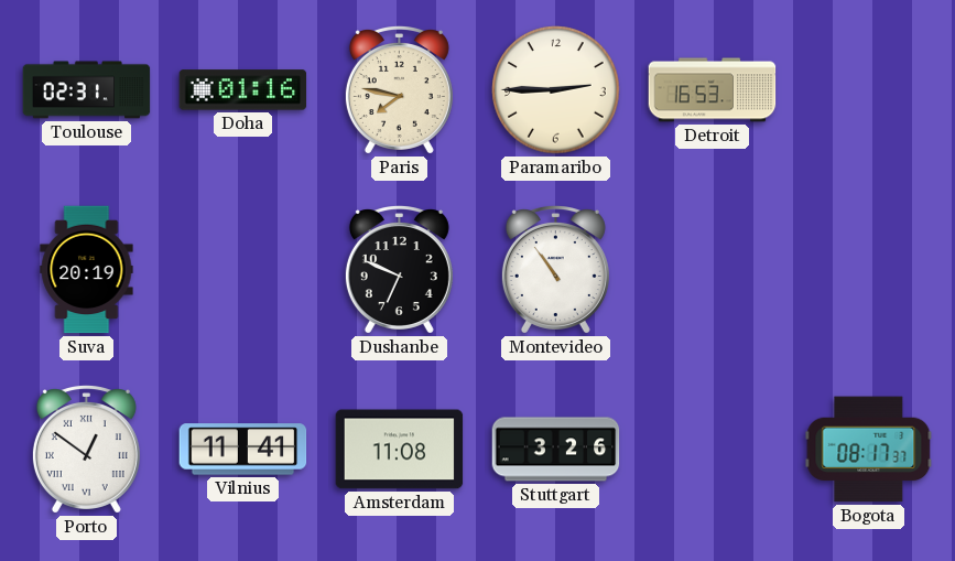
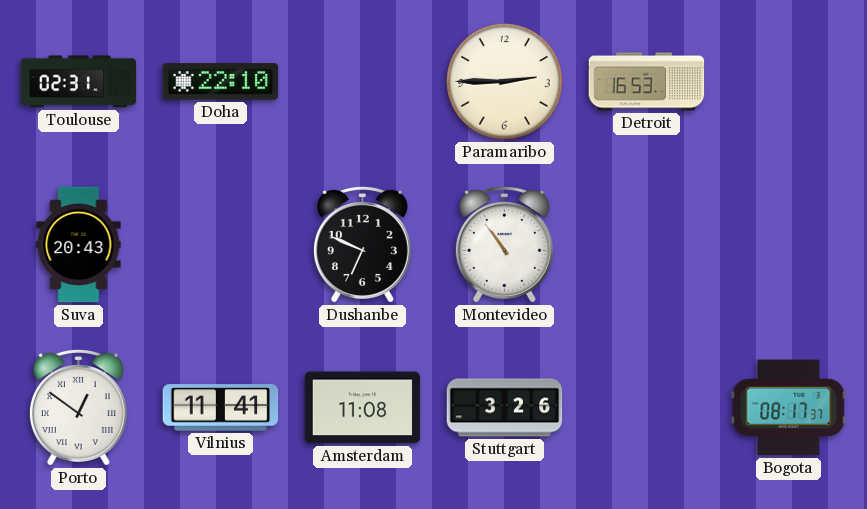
Doha: 01:16 -> 22:10 (221, 82)
Paris: 7:47 -> none (399, 90)
Suva: 20:19 -> 20:43 (79, 245)
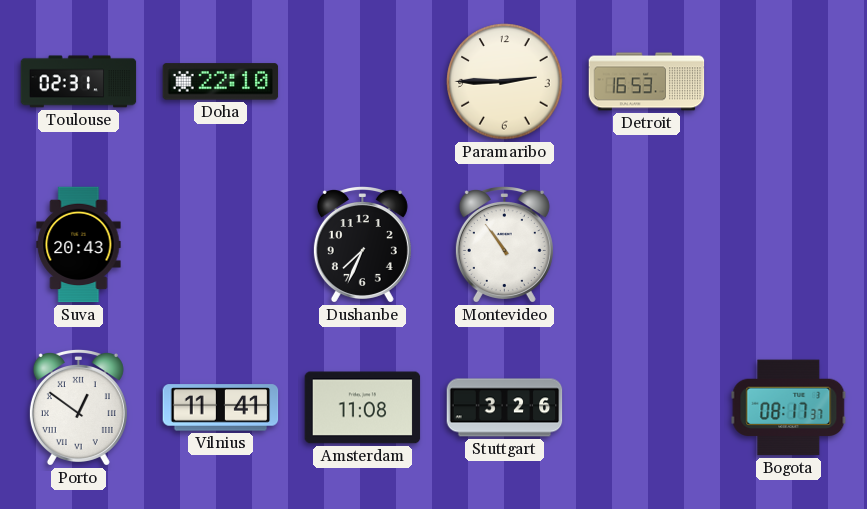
Dushanbe: 6:49 -> 7:34 (362, 245)
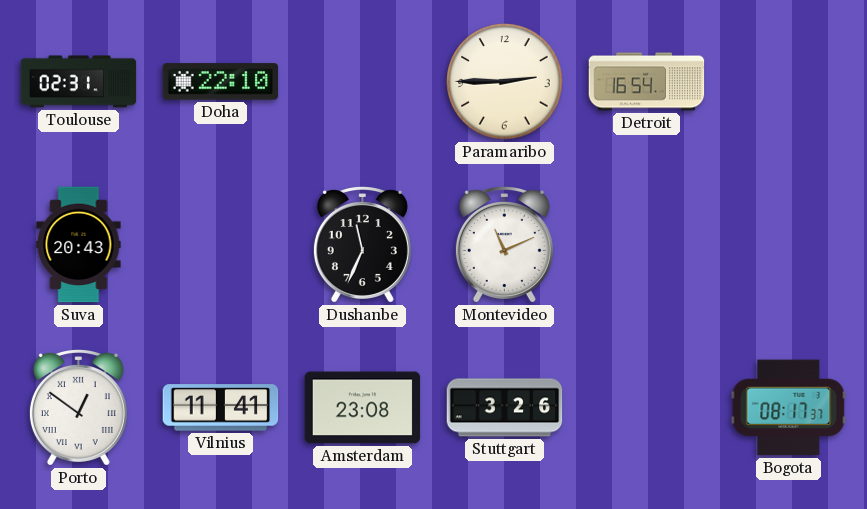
Detroit: 16:53 -> 16:54 (647, 82)
Dushanbe: 7:34 -> 11:34 (362, 245)
Montevideo: 10:54 -> 11:11 (504, 245)
Amsterdam: 11:08 -> 23:08 (363, 408)
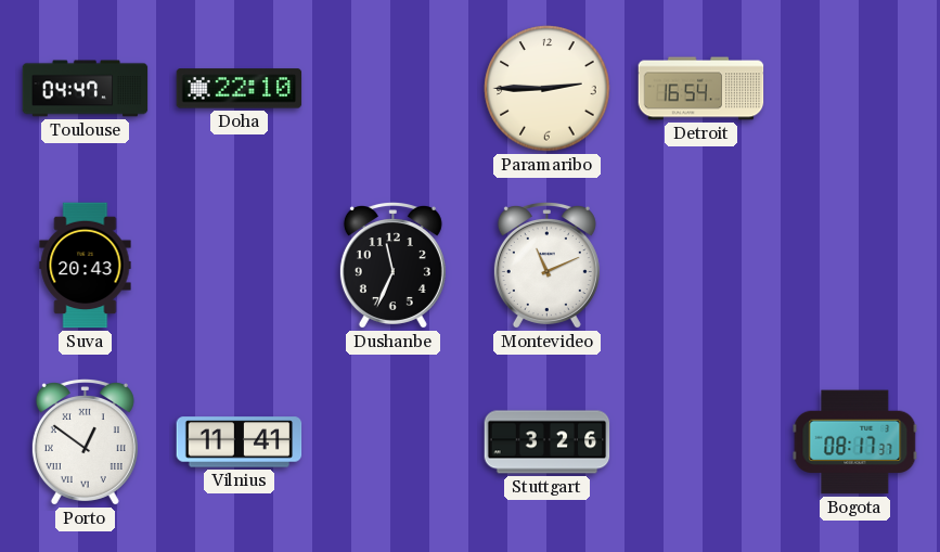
Toulouse: 02:31 -> 04:47 (86, 89)
Amsterdam: 23:08 -> none (363, 408)
